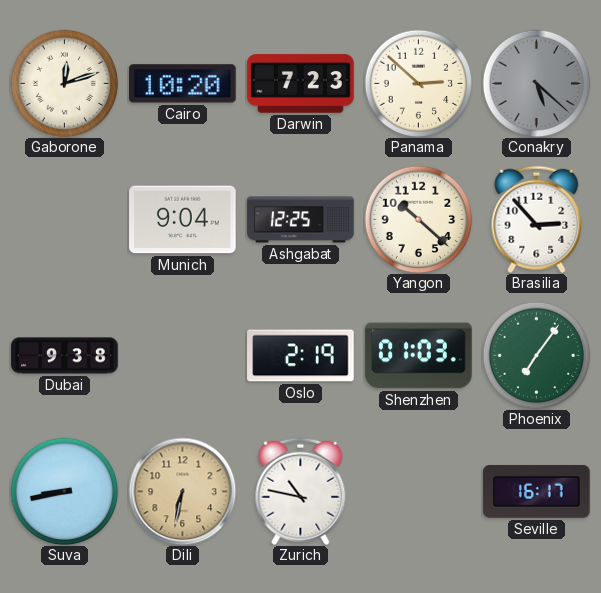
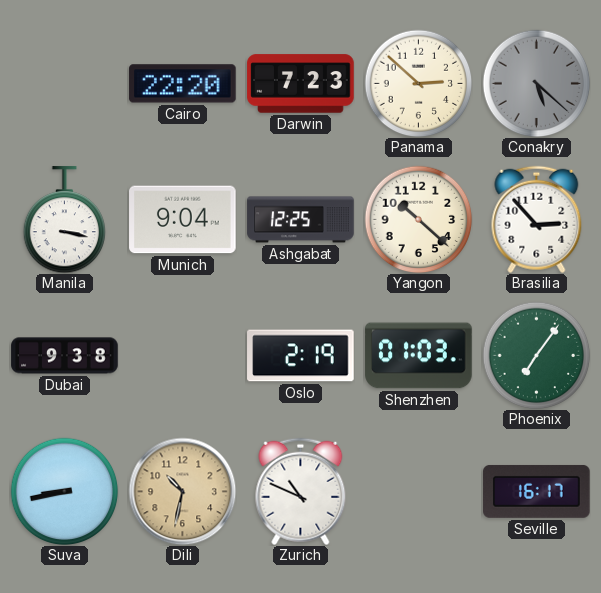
Gaborone: 12:12 -> none (64, 83)
Cairo: 10:20 -> 22:20 (183, 84)
Manila: none -> 3:17 (64, 220)
Dili: 6:32 -> 10:32 (182, 491)
Zurich: 10:47 -> 10:49 (301, 491)
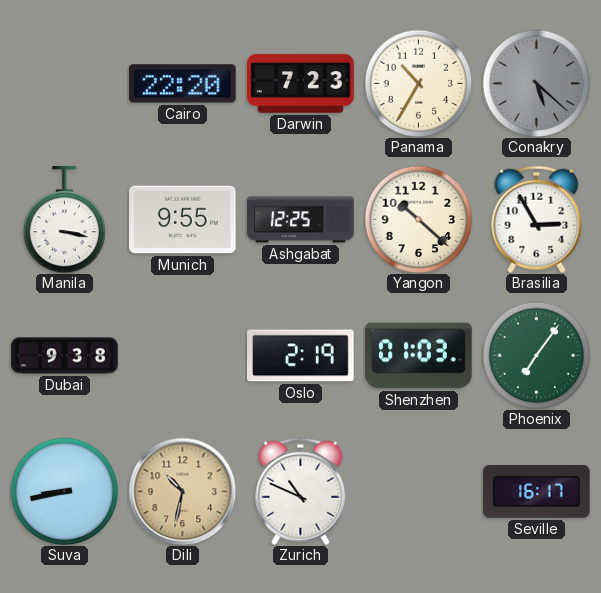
Panama: 2:52 -> 10:35 (418, 83)
Munich: 9:04 -> 9:55 (183, 220)
Brasilia: 2:53 -> 2:55 (537, 219)
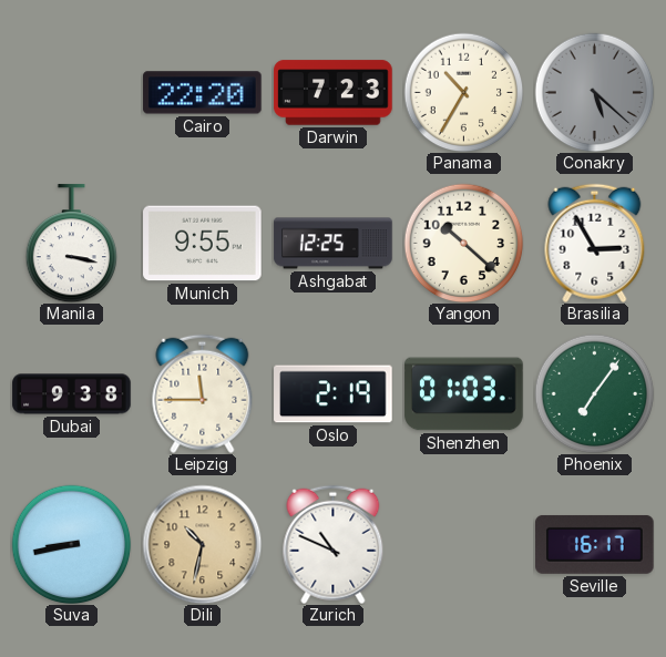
Leipzig: none -> 11:45 (203, 393)
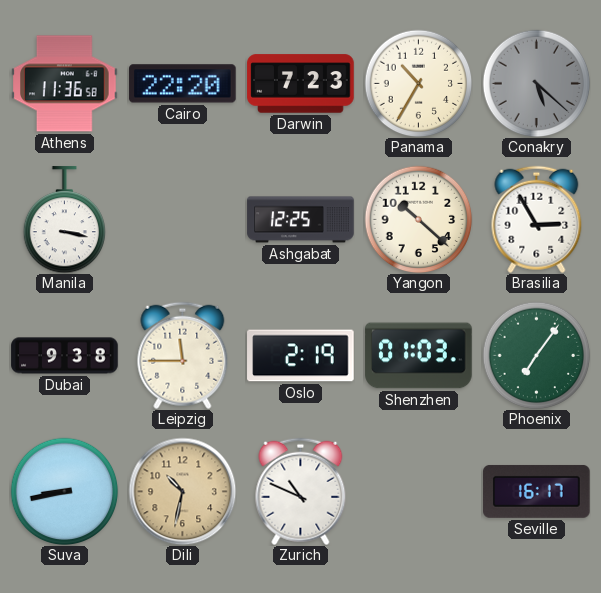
Athens: none -> 11:36 (65, 84)
Munich: 9:55 -> none (203, 244)
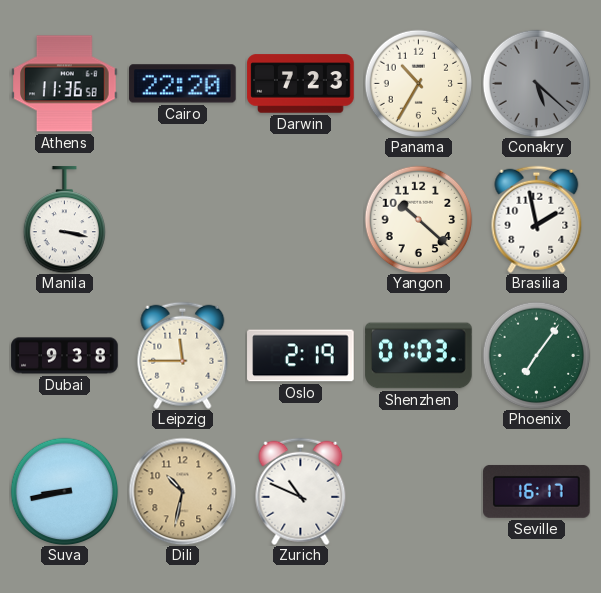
Ashgabat: 12:25 -> none (301, 220)
Brasilia: 2:55 -> 1:58 (537, 219)
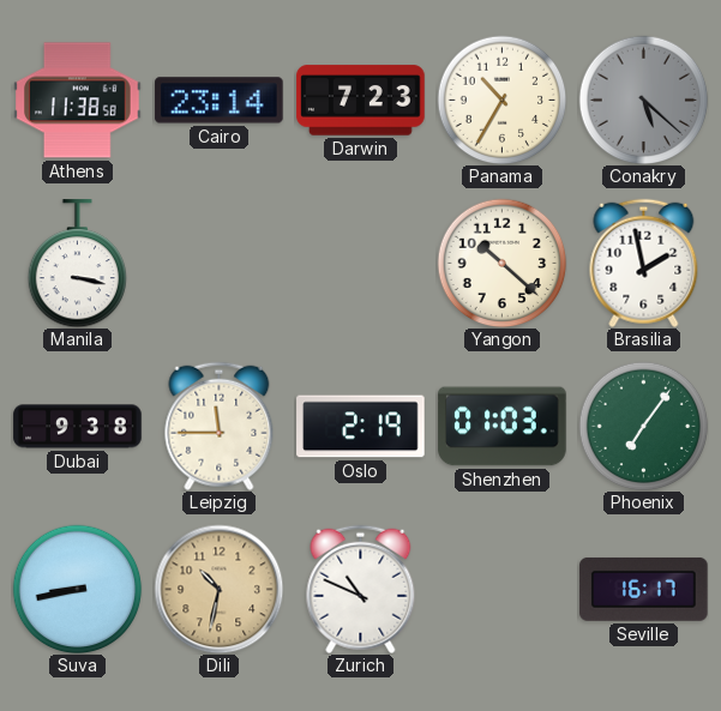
Athens: 11:36 -> 11:38 (78, 101)
Cairo: 22:20 -> 23:14 (220, 101)
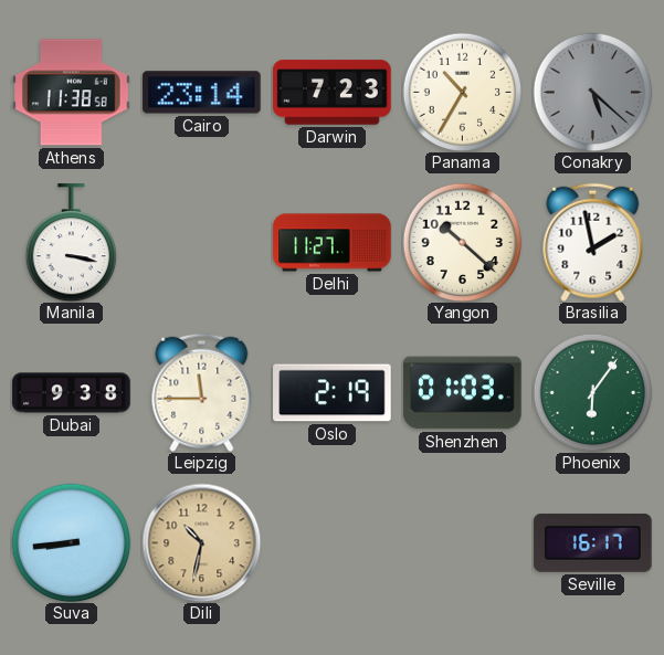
Delhi: none -> 11:27 (333, 243)
Phoenix: 7:06 -> 6:06 (592, 392)
Suva: 8:43 -> 8:44 (71, 542)
Zurich: 10:49 -> none (361, 589)
